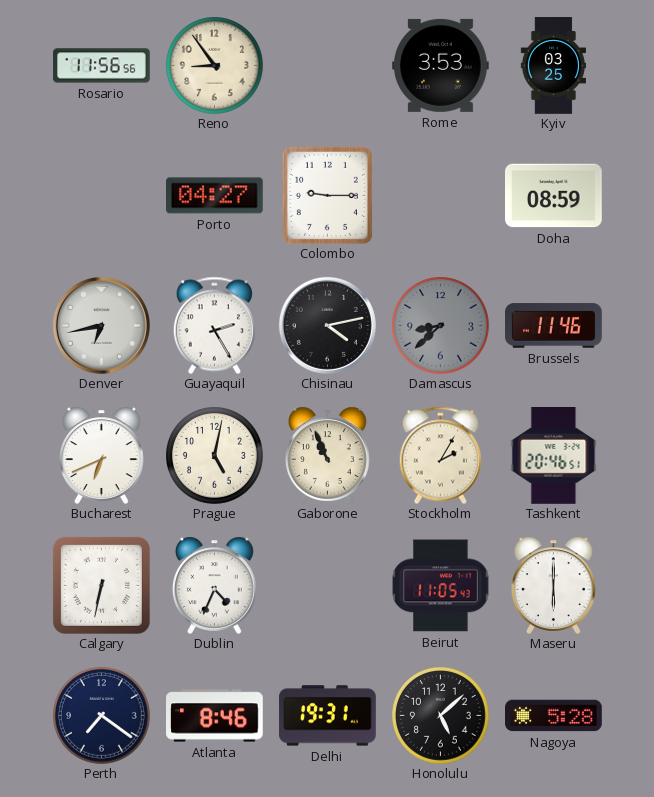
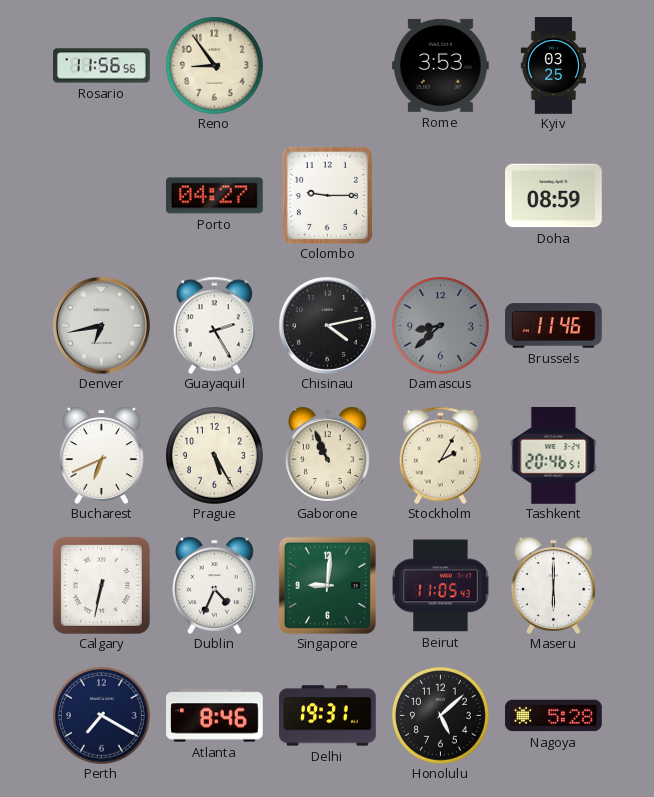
Prague: 5:02 -> 5:25 (215, 456)
Singapore: none -> 9:01 (327, 585)
Perth: 7:21 -> 7:20 (102, 716)
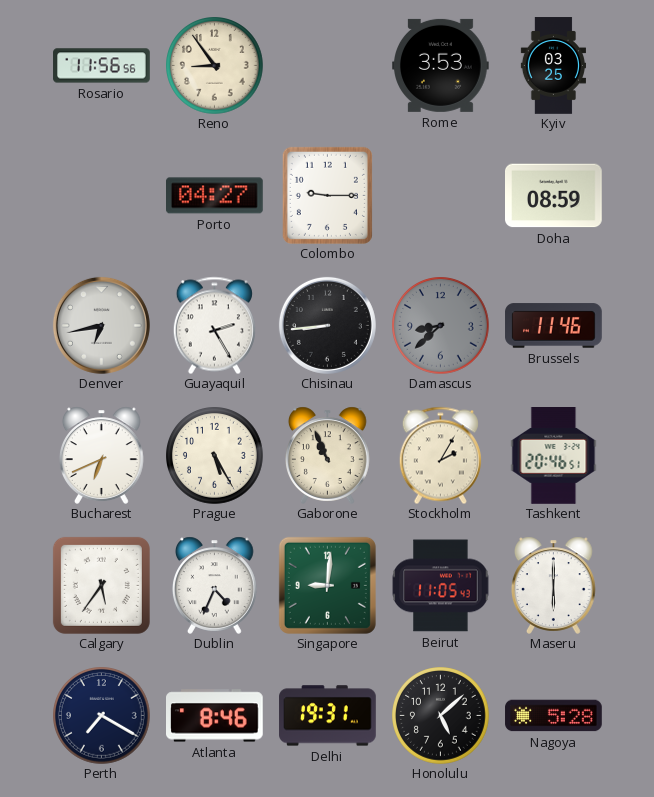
Chisinau: 4:13 -> 8:44 (327, 325)
Calgary: 6:32 -> 5:36 (101, 585)
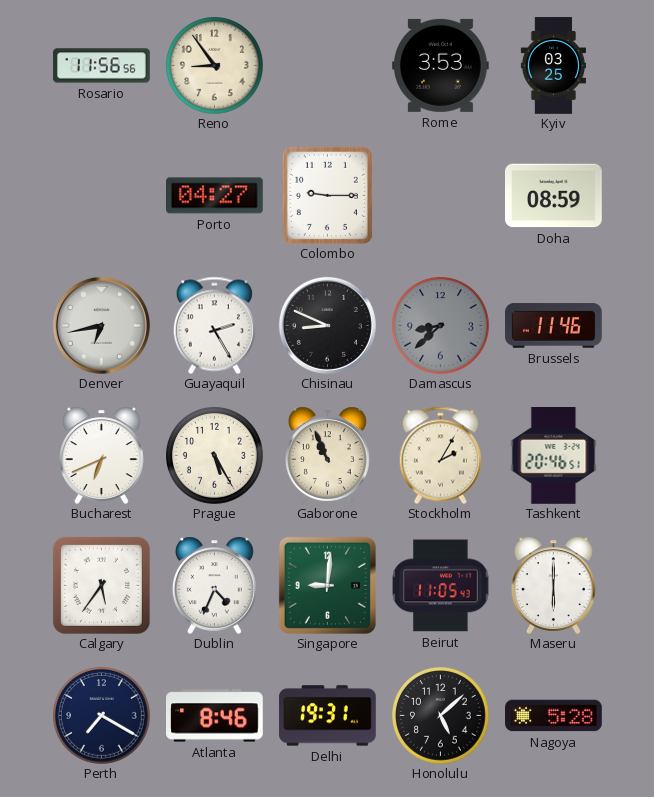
Chisinau: 8:44 -> 8:49 (327, 325)
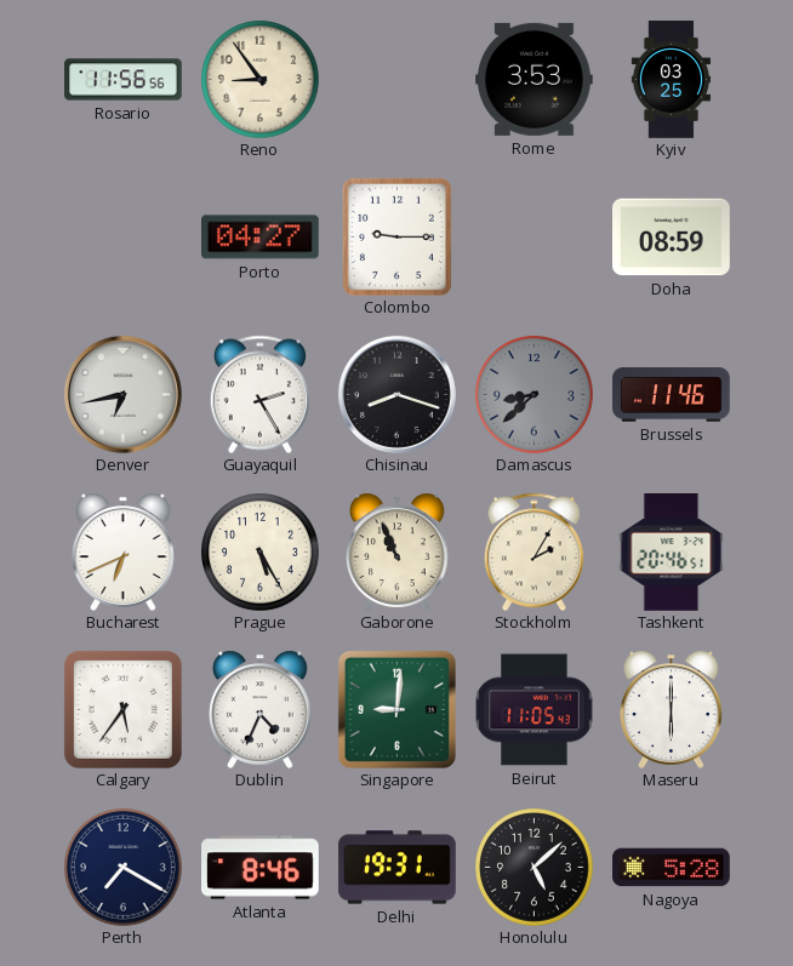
Chisinau: 8:49 -> 8:18 (396, 394)
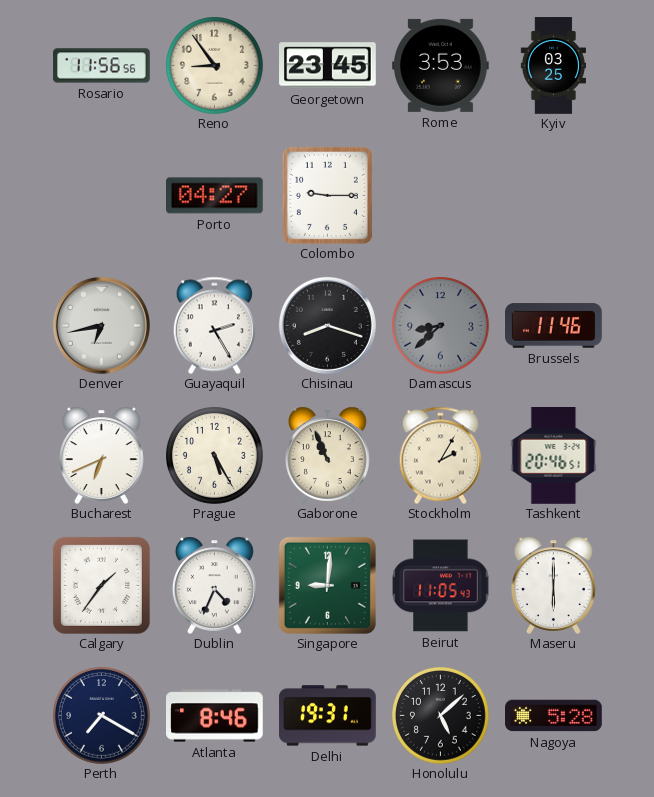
Georgetown: none -> 23:45 (328, 66)
Doha: 08:59 -> none (672, 238)
Calgary: 5:36 -> 1:36 (101, 585)
